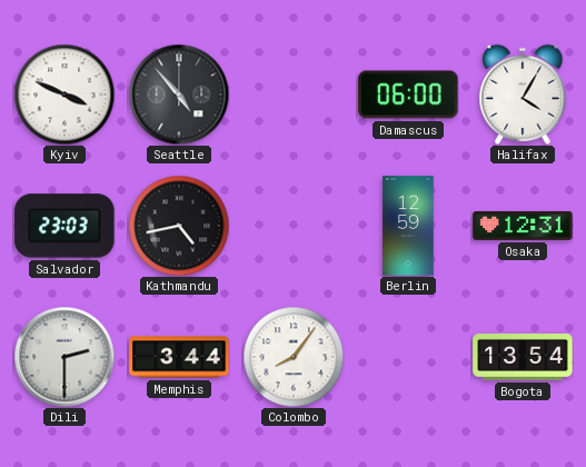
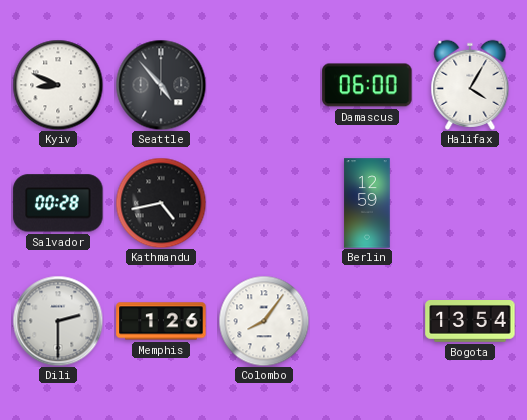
Kyiv: 3:49 -> 8:49 (58, 85)
Salvador: 23:03 -> 00:28 (58, 203)
Osaka: 12:31 -> none (523, 226)
Memphis: 3:44 -> 1:26 (161, 321)
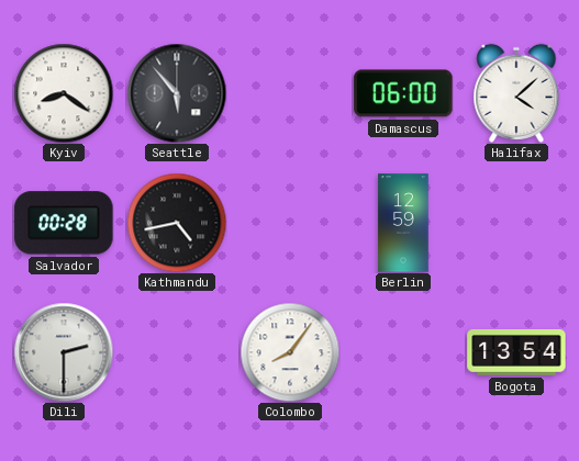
Kyiv: 8:49 -> 8:21 (64, 93)
Seattle: 4:53 -> 5:53 (177, 93)
Halifax: 4:05 -> 4:08 (516, 93)
Memphis: 1:26 -> none (161, 321)
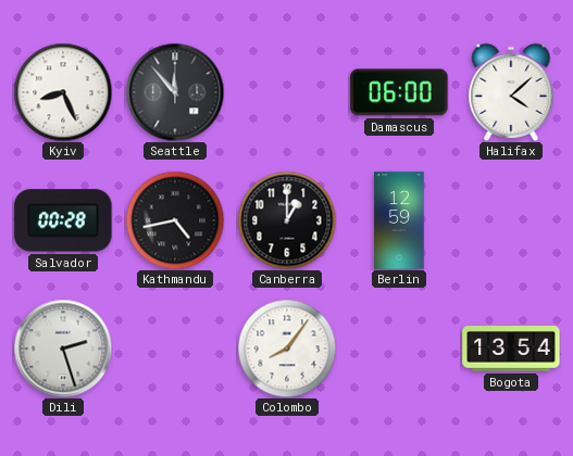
Kyiv: 8:21 -> 8:26 (63, 92)
Seattle: 5:53 -> 11:53 (175, 92)
Canberra: none -> 1:00 (287, 220)
Dili: 2:30 -> 2:27 (63, 349)
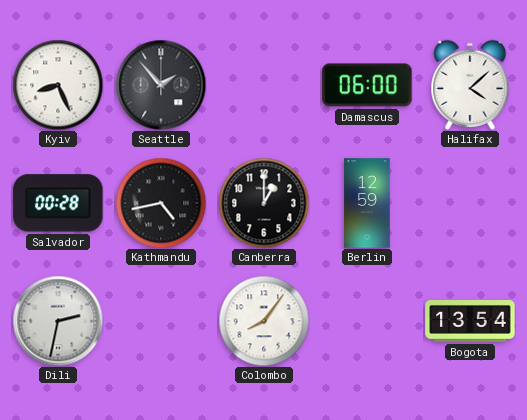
Seattle: 11:53 -> 1:53 (161, 85)
Dili: 2:27 -> 2:32 (58, 321)
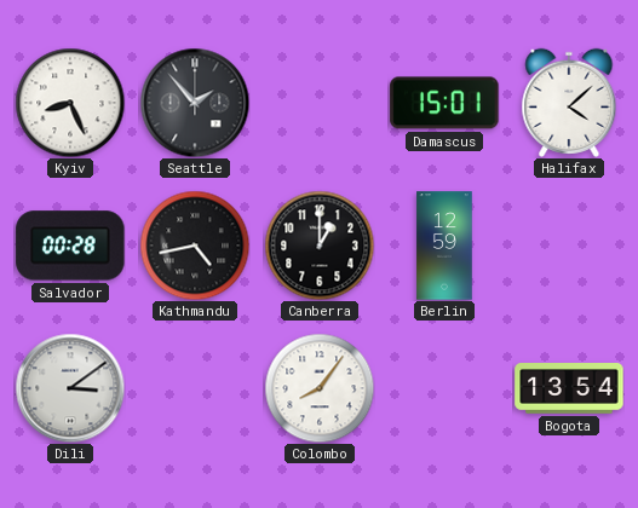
Damascus: 06:00 -> 15:01 (444, 103)
Dili: 2:32 -> 3:09 (70, 388)
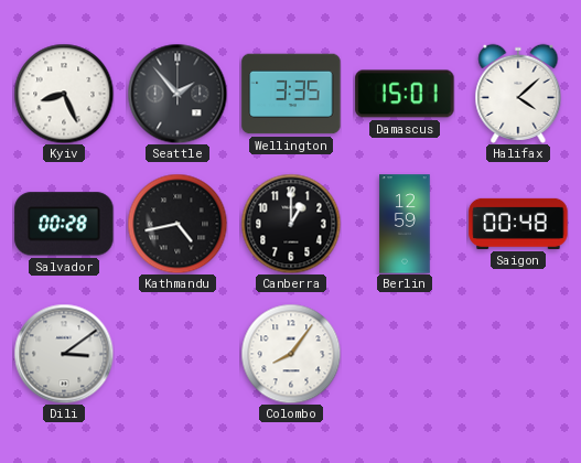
Wellington: none -> 3:35 (291, 94)
Saigon: none -> 00:48 (518, 224)
Bogota: 13:54 -> none (569, 389)
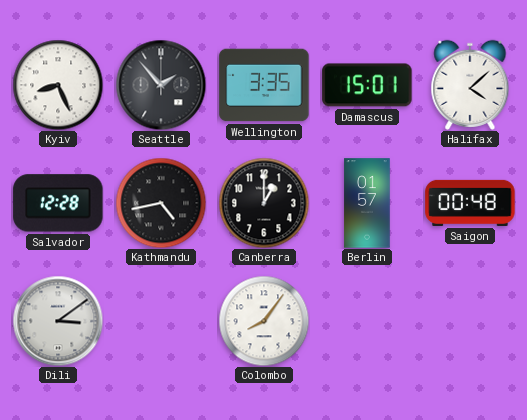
Salvador: 00:28 -> 12:28 (58, 203)
Berlin: 12:59 -> 01:57 (367, 203)
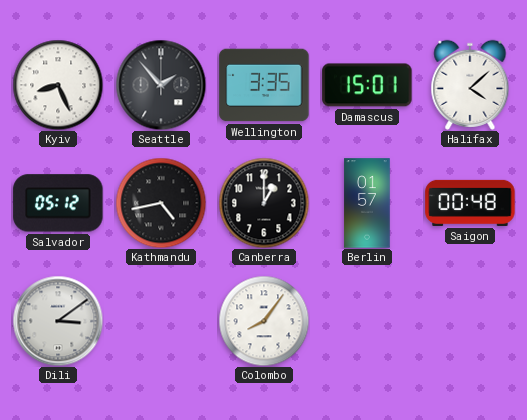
Salvador: 12:28 -> 05:12 (58, 203)
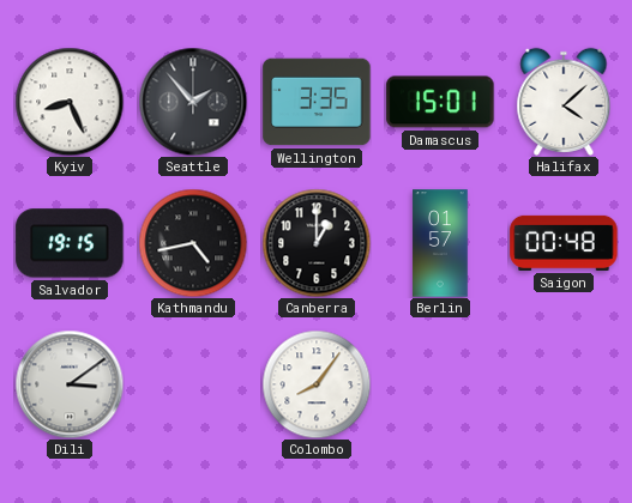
Salvador: 05:12 -> 19:15 (70, 243)
